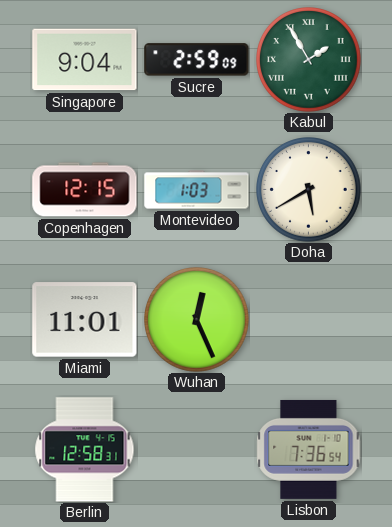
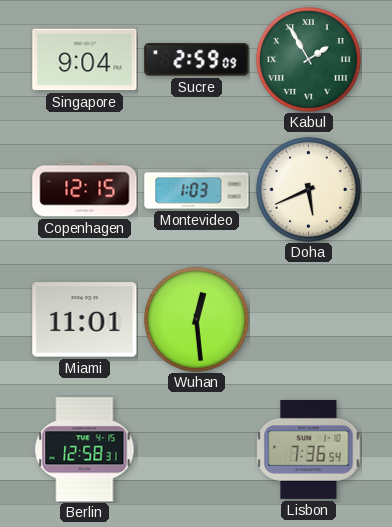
Doha: 5:40 -> 5:41 (309, 190)
Wuhan: 12:26 -> 12:29 (197, 320)
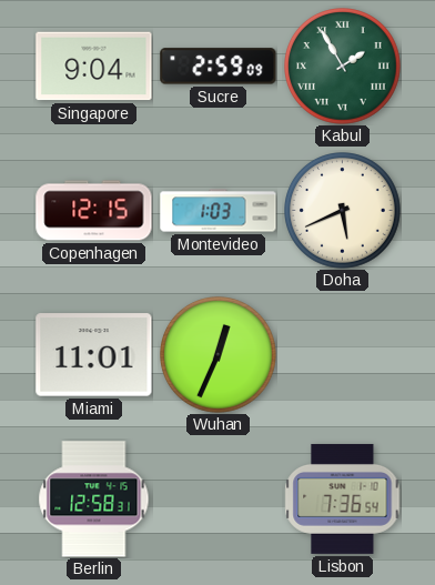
Wuhan: 12:29 -> 12:34 (219, 355)
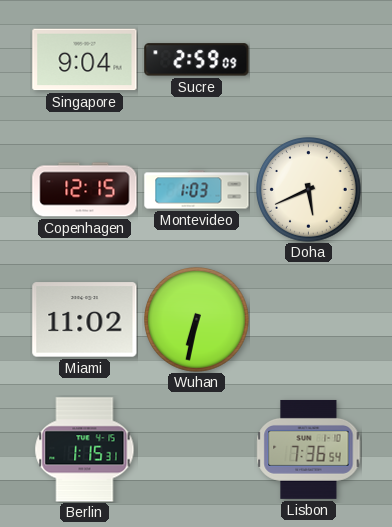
Kabul: 1:55 -> none (343, 67)
Miami: 11:01 -> 11:02 (85, 320)
Wuhan: 12:34 -> 6:32 (197, 320)
Berlin: 12:58 -> 1:15 (85, 450)
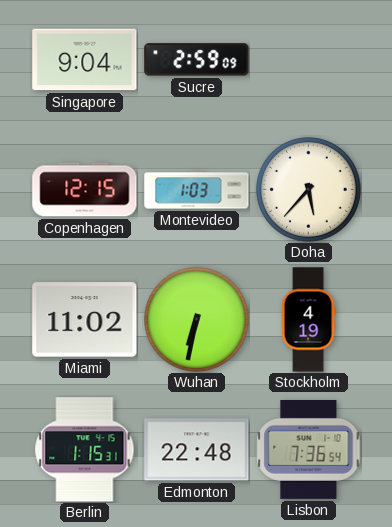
Doha: 5:41 -> 5:37 (309, 190)
Stockholm: none -> 4:19 (308, 320)
Edmonton: none -> 22:48 (197, 450)
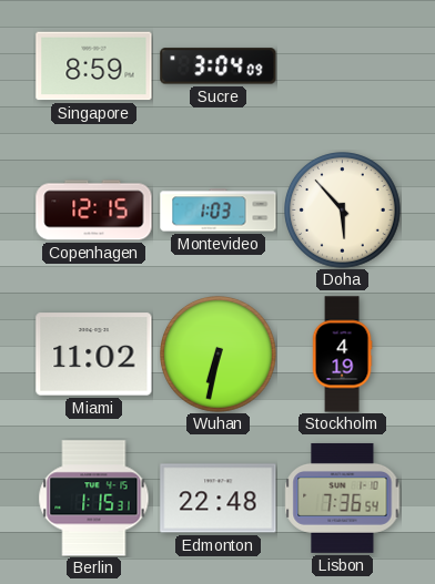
Singapore: 9:04 -> 8:59 (94, 66)
Sucre: 2:59 -> 3:04 (219, 66)
Doha: 5:37 -> 5:53 (343, 211)
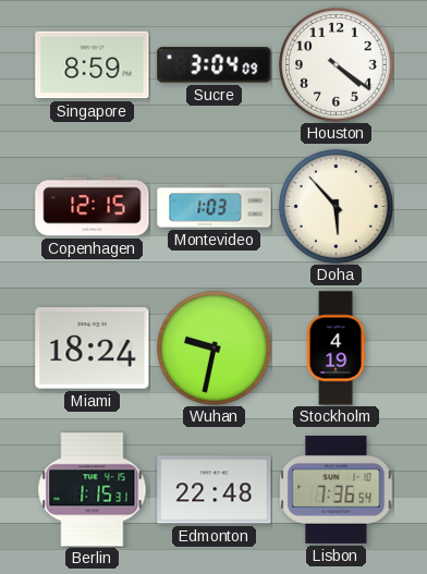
Houston: none -> 4:21 (337, 65)
Miami: 11:02 -> 18:24 (93, 349)
Wuhan: 6:32 -> 9:32 (215, 349)
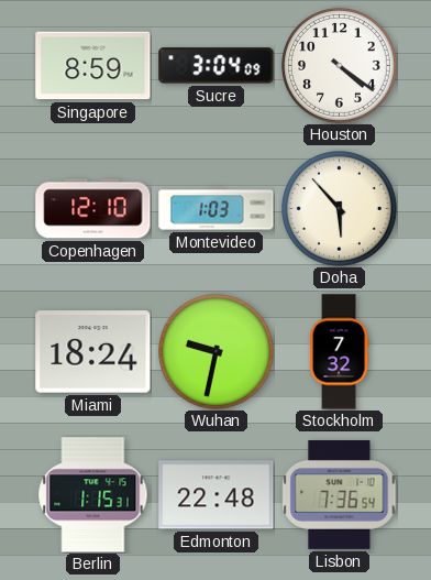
Copenhagen: 12:15 -> 12:10 (93, 209)
Stockholm: 4:19 -> 7:32 (339, 352)
